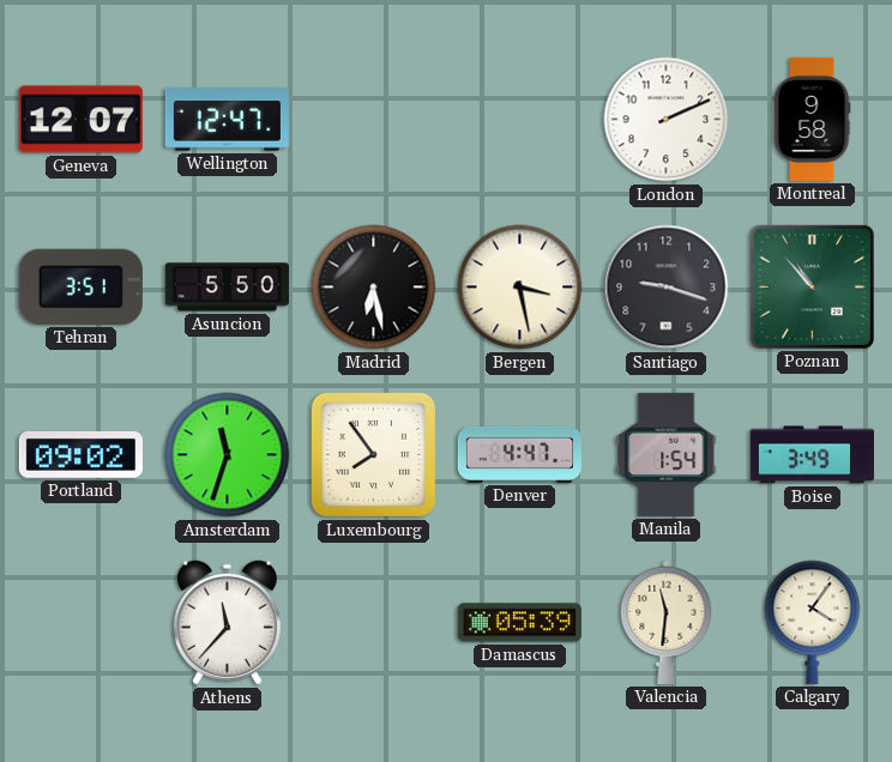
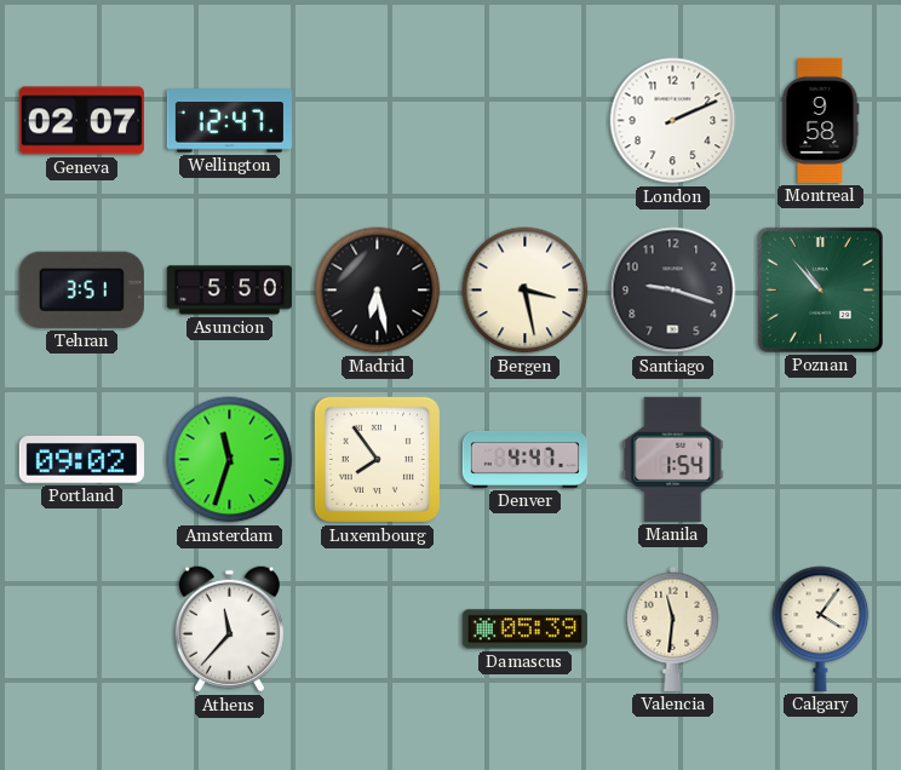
Geneva: 12:07 -> 02:07 (81, 121)
Boise: 3:49 -> none (812, 455)
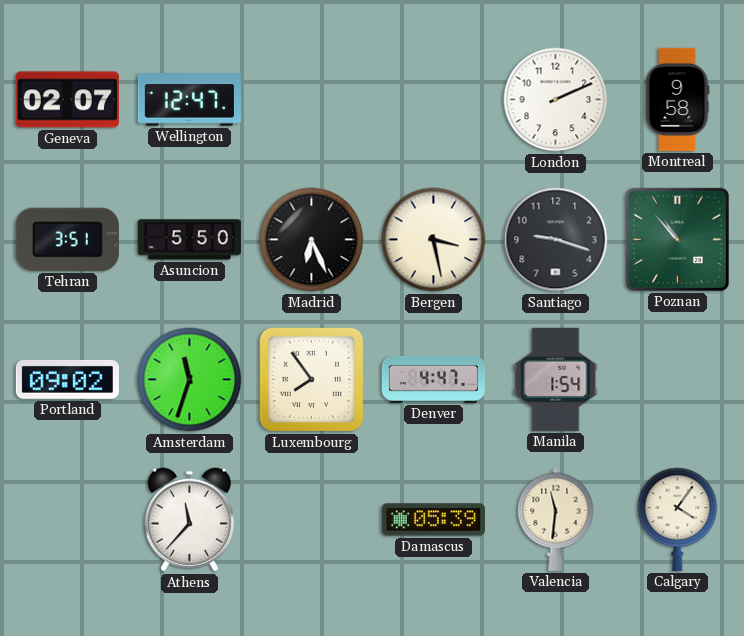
Madrid: 6:28 -> 6:26 (312, 240)
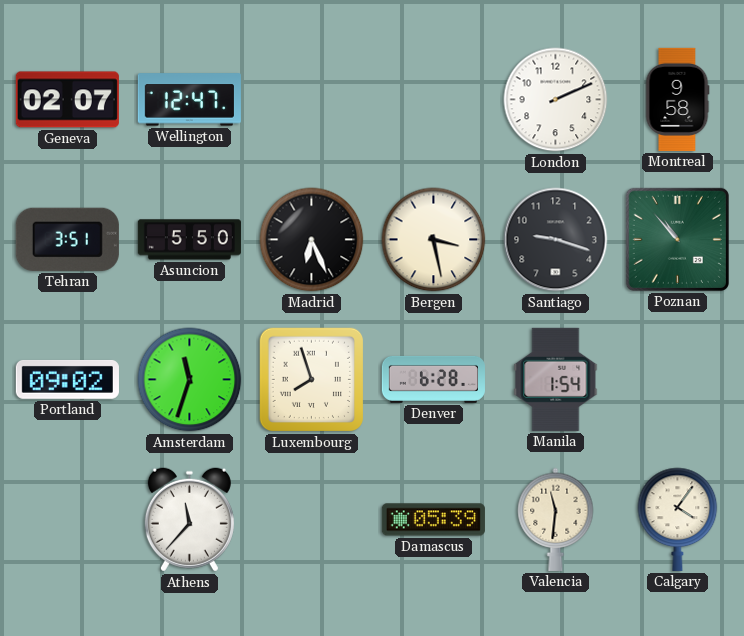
Luxembourg: 7:54 -> 7:57 (312, 380)
Denver: 4:47 -> 6:28 (433, 379)
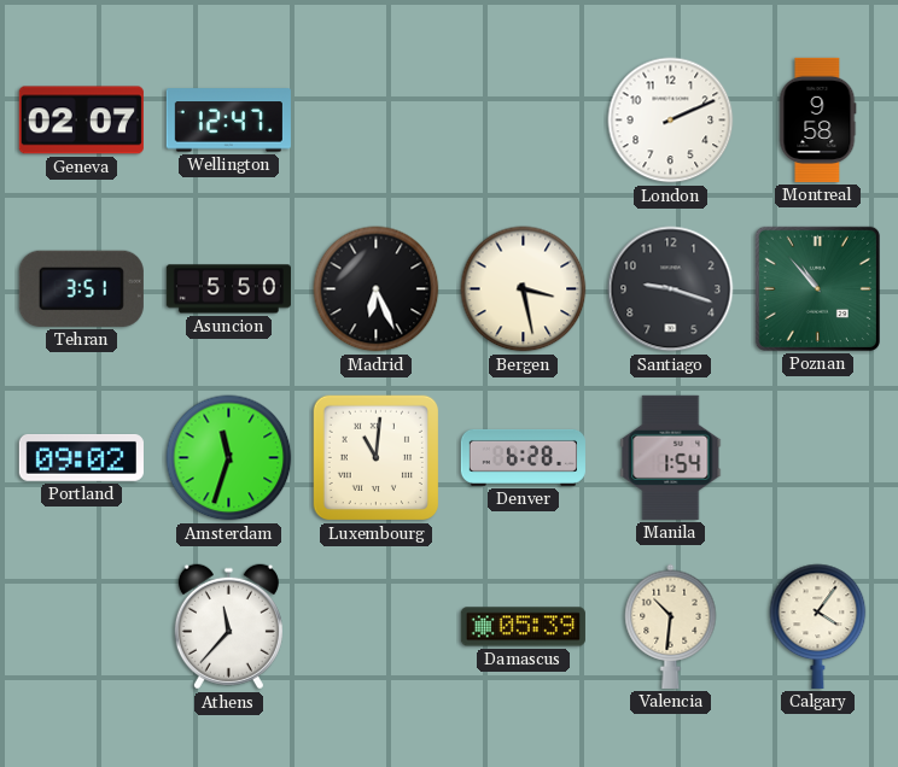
Luxembourg: 7:57 -> 11:01 (377, 458)
Valencia: 11:31 -> 10:31 (671, 626)
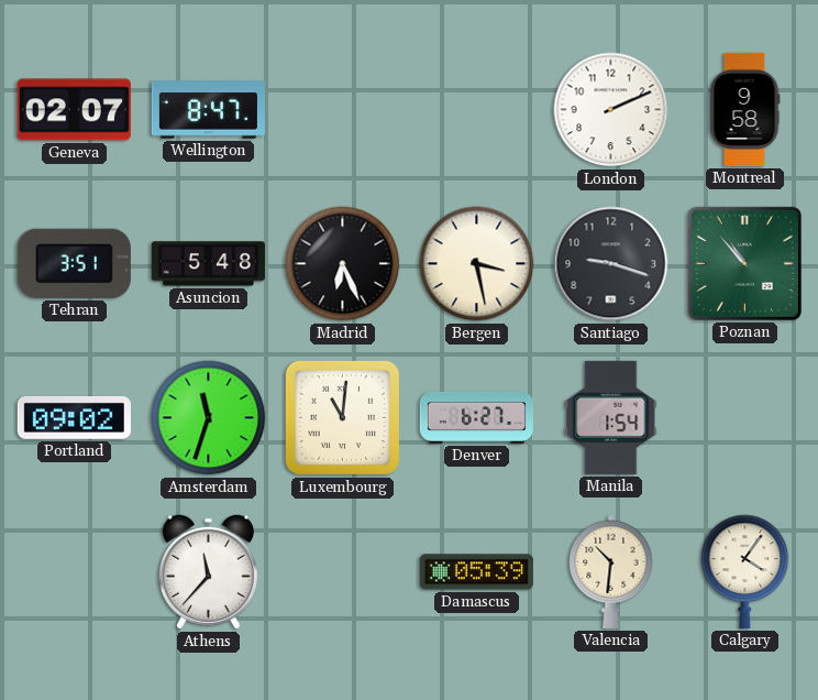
Wellington: 12:47 -> 8:47 (208, 110)
Asuncion: 5:50 -> 5:48 (208, 264)
Denver: 6:28 -> 6:27 (476, 417)
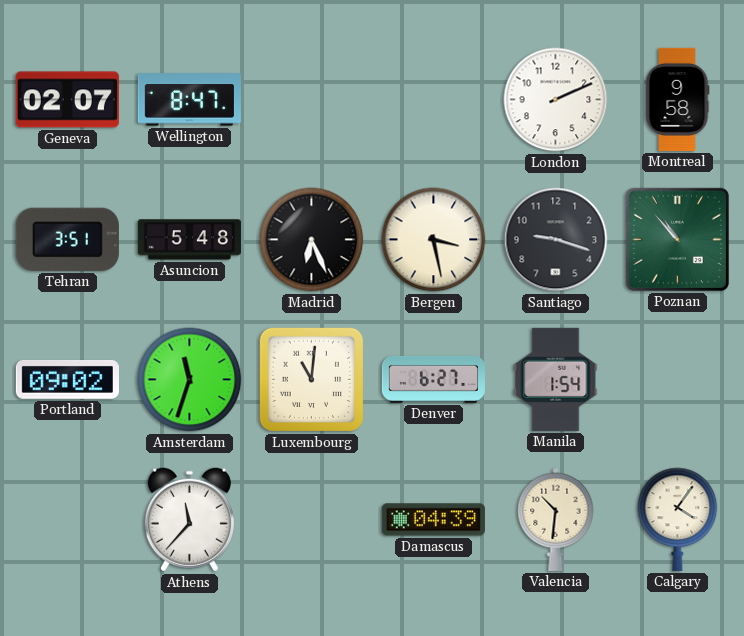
Damascus: 05:39 -> 04:39 (433, 520)
